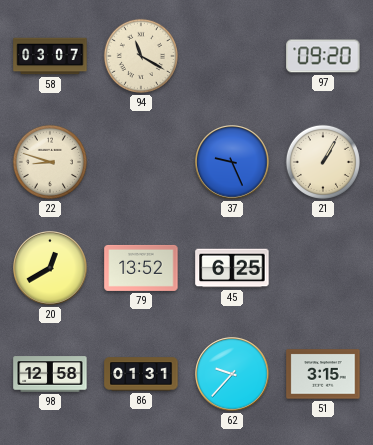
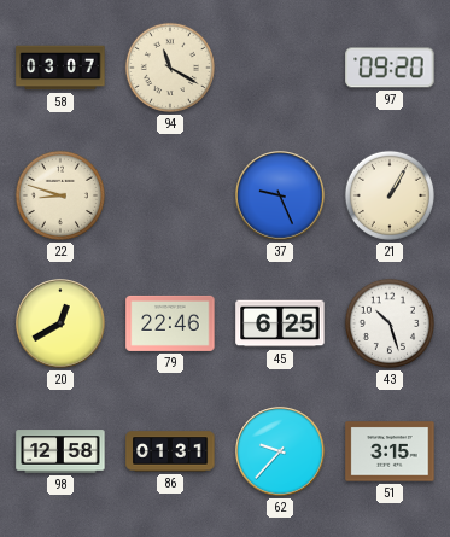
79: 13:52 -> 22:46 (170, 323)
43: none -> 10:27 (390, 323)
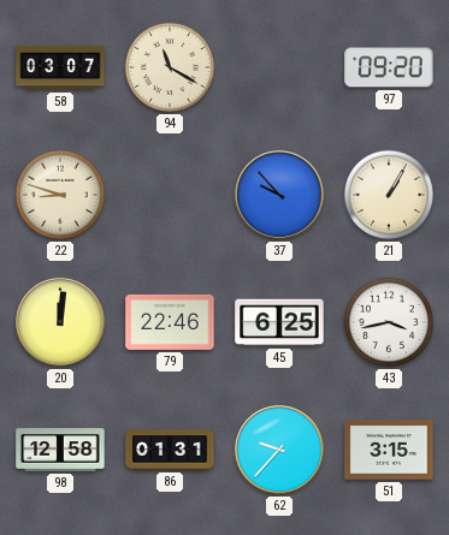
37: 9:26 -> 9:53 (279, 195)
20: 12:40 -> 12:01 (60, 322)
43: 10:27 -> 3:43 (389, 322)
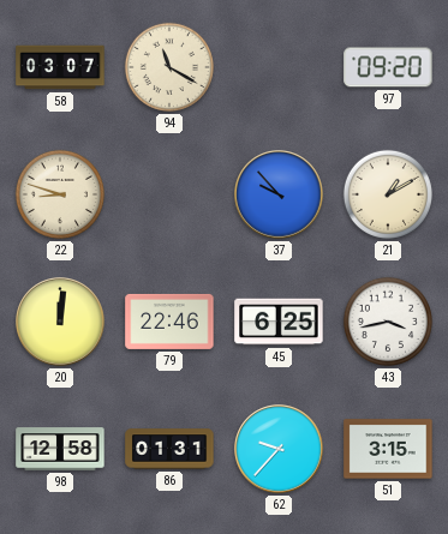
21: 1:05 -> 1:10 (388, 194)
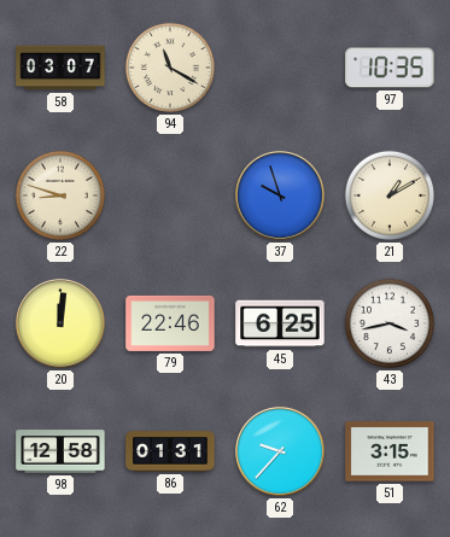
97: 09:20 -> 10:35 (390, 68)
37: 9:53 -> 9:57 (280, 195)
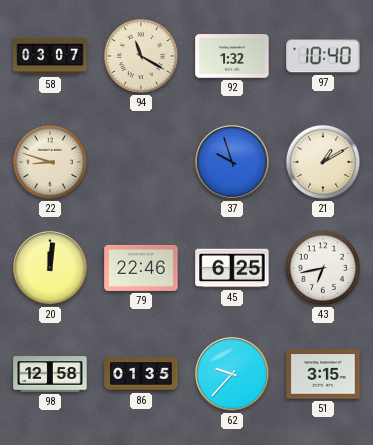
92: none -> 1:32 (232, 56)
97: 10:35 -> 10:40 (323, 56)
43: 3:43 -> 6:43 (323, 268)
86: 01:31 -> 01:35 (141, 374)
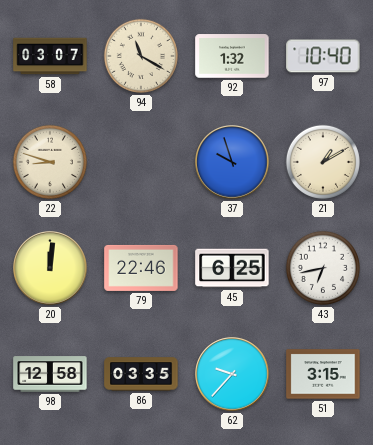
86: 01:35 -> 03:35 (141, 374)
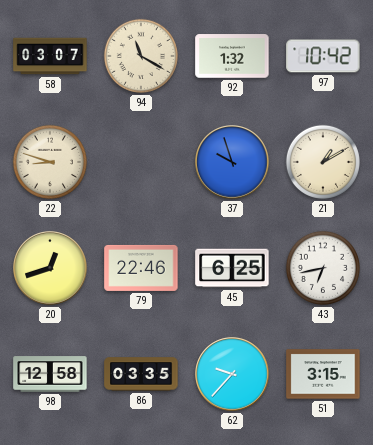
97: 10:40 -> 10:42 (323, 56)
20: 12:01 -> 12:42 (50, 268)
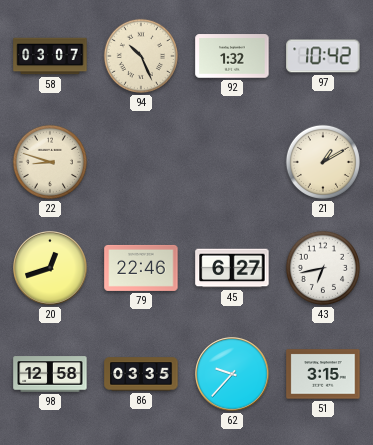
94: 11:20 -> 10:26 (141, 56)
37: 9:57 -> none (232, 162)
45: 6:25 -> 6:27 (232, 268)
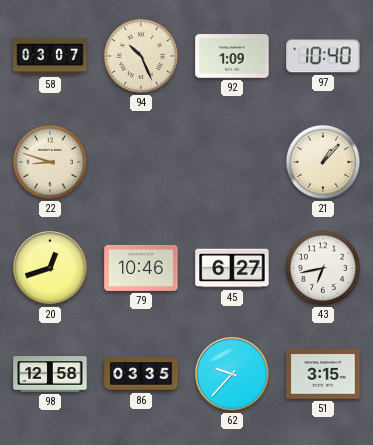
92: 1:32 -> 1:09 (232, 56)
97: 10:42 -> 10:40 (323, 56)
21: 1:10 -> 1:07 (323, 162)
79: 22:46 -> 10:46 (141, 268)
